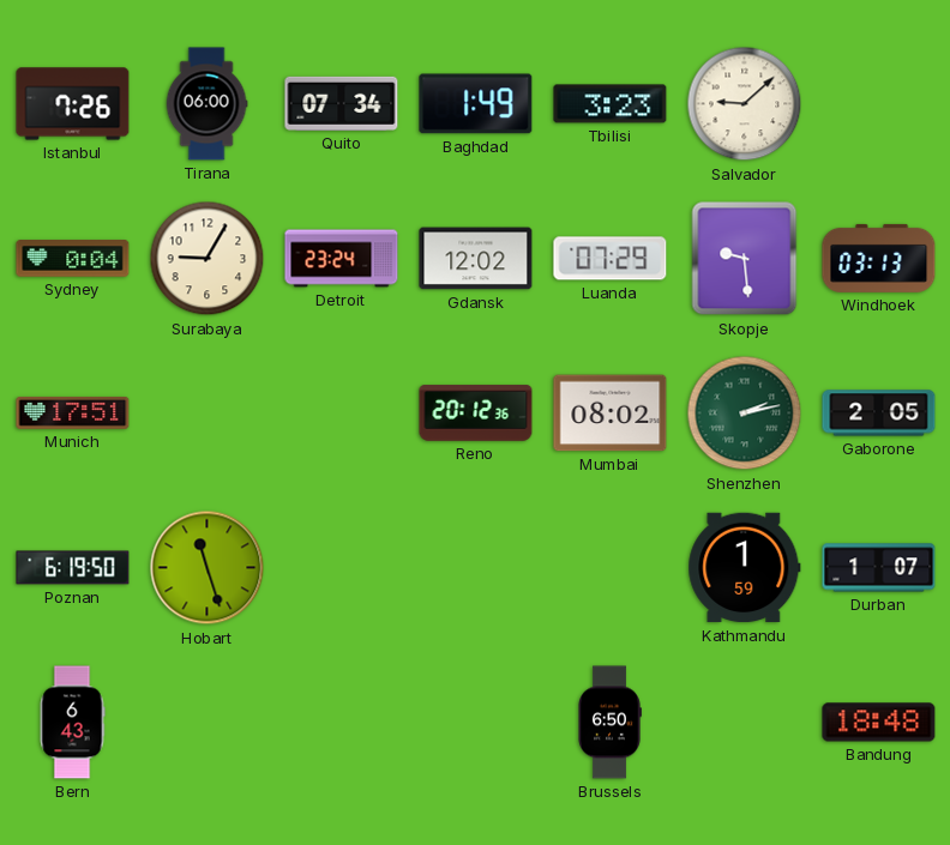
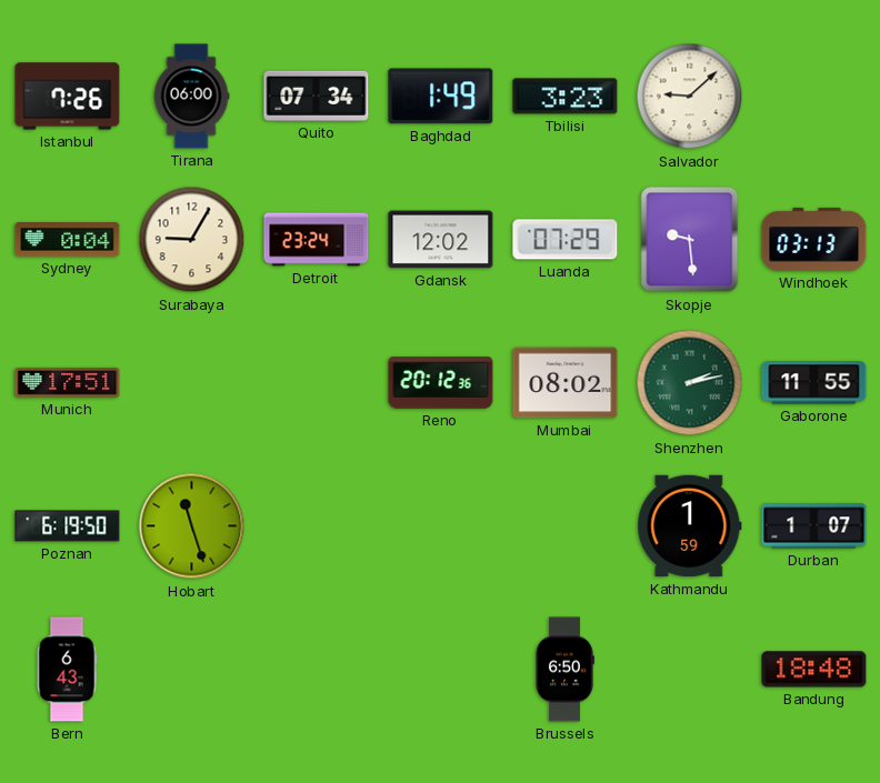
Gaborone: 2:05 -> 11:55 (814, 383)
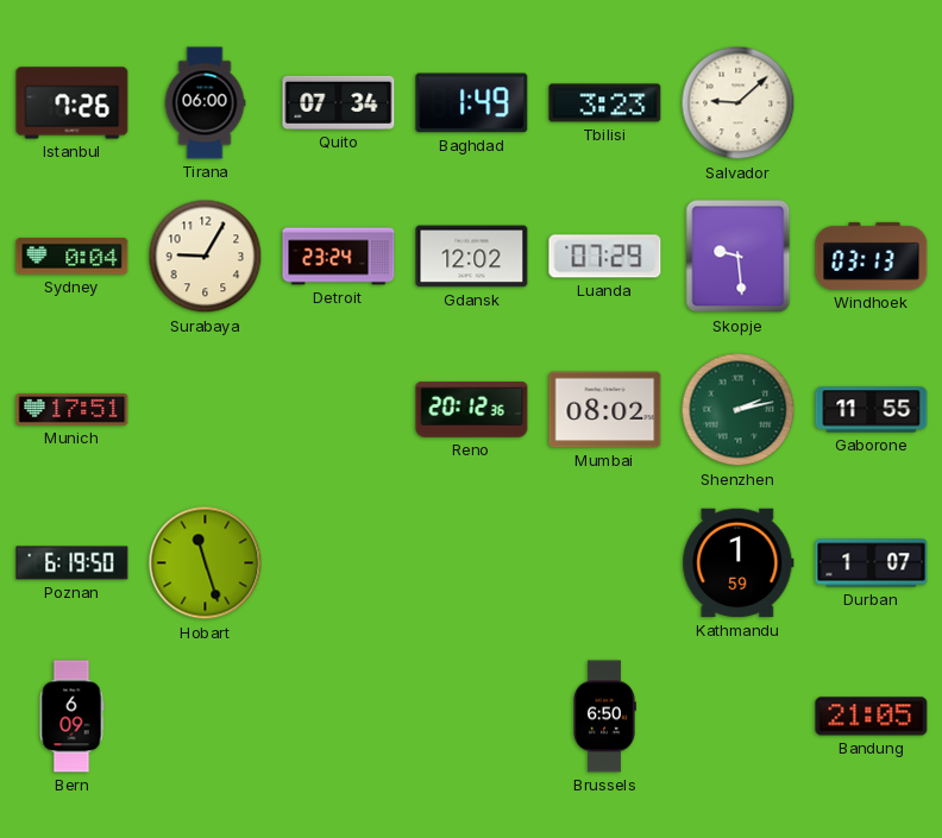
Bern: 6:43 -> 6:09 (71, 717)
Bandung: 18:48 -> 21:05 (872, 717)
